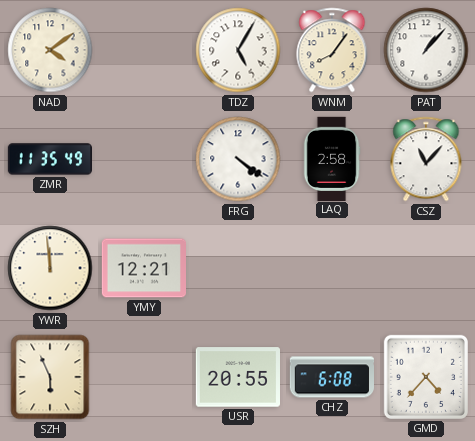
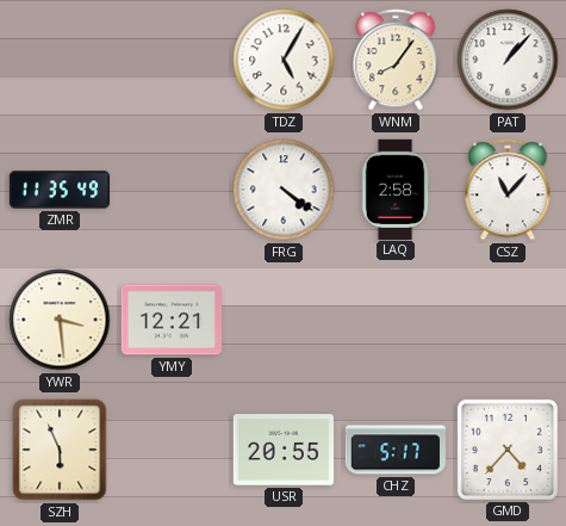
NAD: 4:09 -> none (50, 50)
YWR: 11:59 -> 3:29 (60, 320)
CHZ: 6:08 -> 5:17 (394, 450)
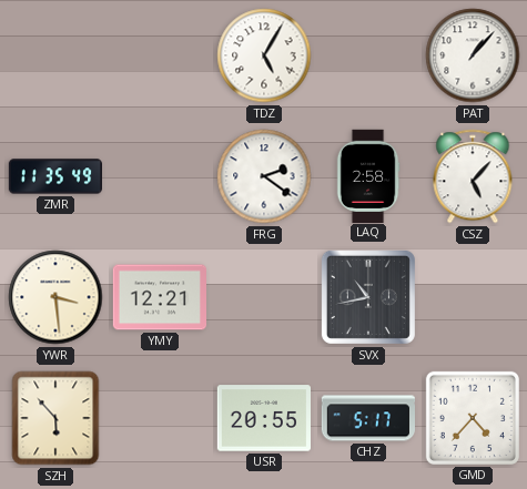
WNM: 8:06 -> none (396, 60)
FRG: 4:21 -> 2:21 (264, 176)
CSZ: 11:07 -> 5:07 (473, 176)
SVX: none -> 10:43 (368, 297)
SZH: 5:56 -> 5:53 (55, 418)
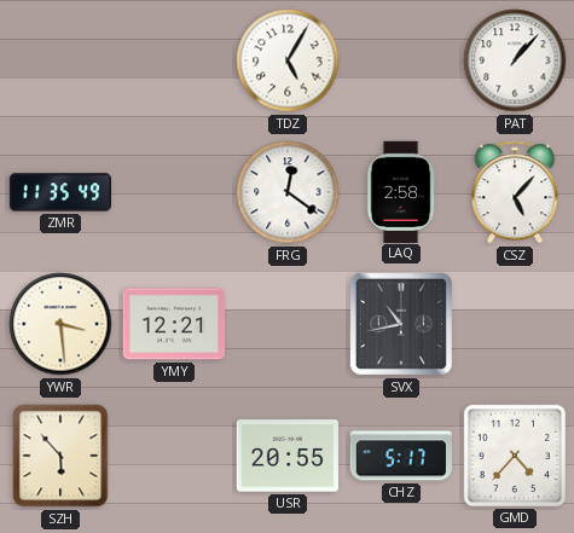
FRG: 2:21 -> 12:21 (288, 192)
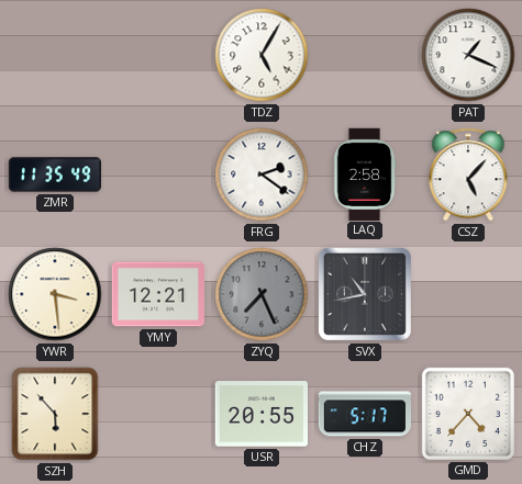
PAT: 1:07 -> 1:19 (468, 55)
FRG: 12:21 -> 2:21 (262, 175)
ZYQ: none -> 7:26 (262, 294)
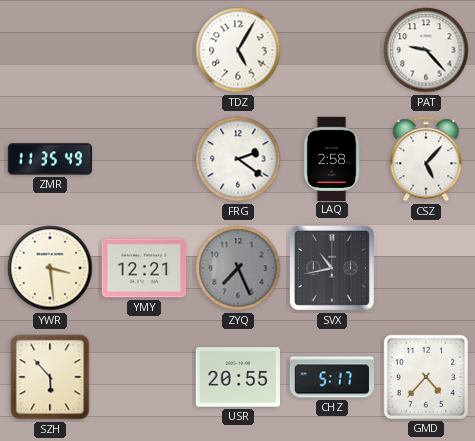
PAT: 1:19 -> 9:23 (426, 50)
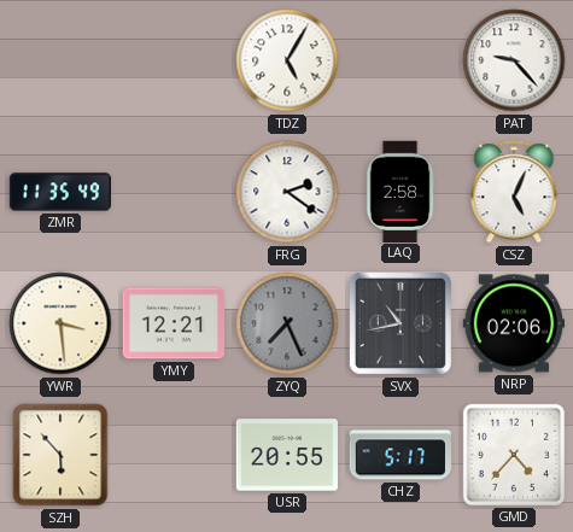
CSZ: 5:07 -> 5:04 (514, 192)
NRP: none -> 02:06 (513, 323)
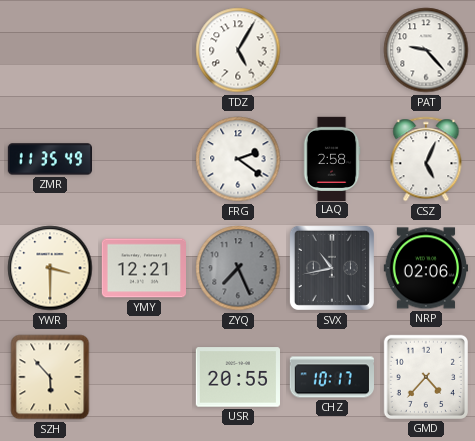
YWR: 3:29 -> 3:30 (50, 268)
CHZ: 5:17 -> 10:17 (331, 377)
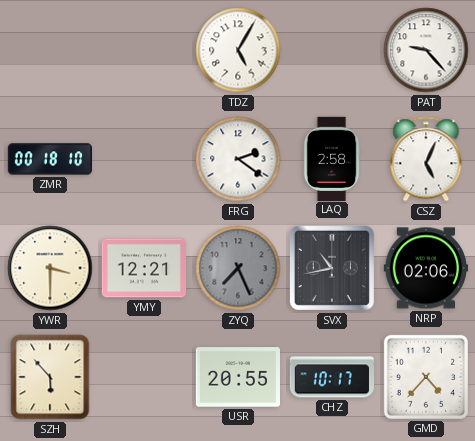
ZMR: 11:35 -> 00:18 (50, 159)
